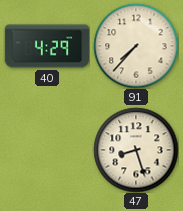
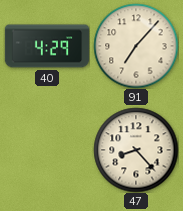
91: 7:37 -> 7:07 (136, 46)
47: 8:27 -> 8:23 (136, 150)
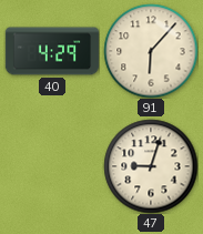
91: 7:07 -> 6:07 (151, 51)
47: 8:23 -> 9:03 (151, 166)
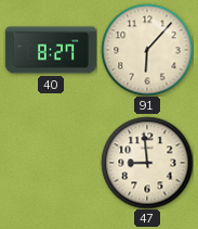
40: 4:29 -> 8:27 (51, 50)
47: 9:03 -> 8:59 (147, 163)
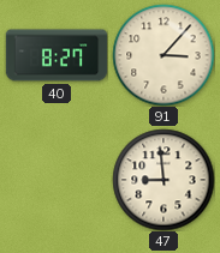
91: 6:07 -> 3:07 (163, 55)
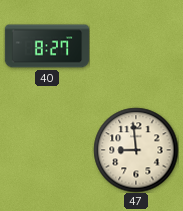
91: 3:07 -> none (163, 55)
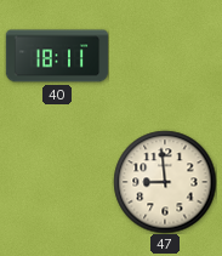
40: 8:27 -> 18:11 (57, 56)
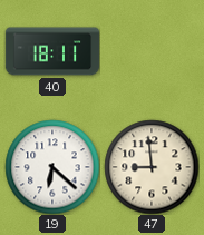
19: none -> 6:22 (52, 167)
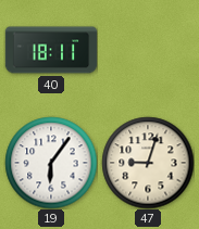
19: 6:22 -> 6:06 (51, 163)
47: 8:59 -> 9:03 (148, 163)
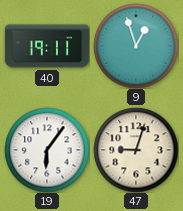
40: 18:11 -> 19:11 (47, 46)
9: none -> 12:57 (136, 46)
